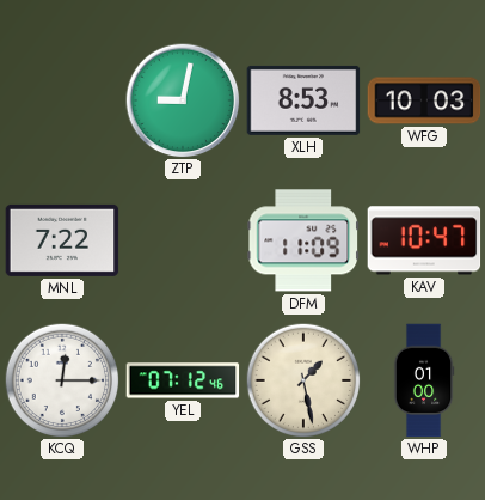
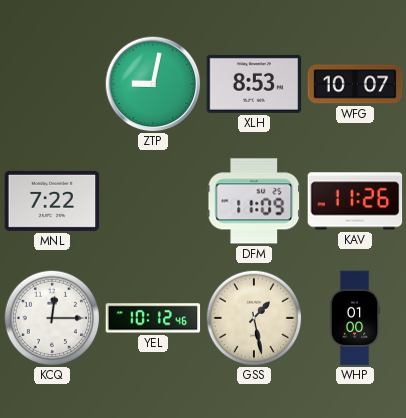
WFG: 10:03 -> 10:07 (355, 84)
KAV: 10:47 -> 11:26 (355, 201)
YEL: 07:12 -> 10:12 (153, 318)
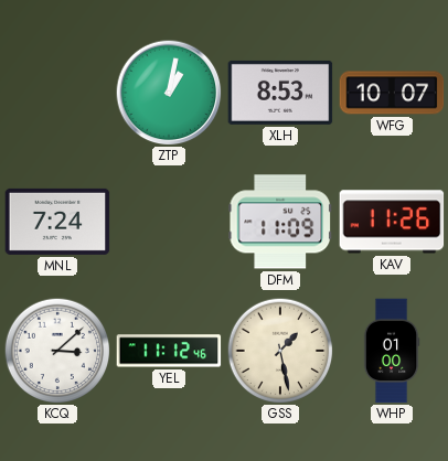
ZTP: 9:02 -> 1:02 (169, 93)
MNL: 7:22 -> 7:24 (57, 222)
KCQ: 12:15 -> 3:08 (57, 351)
YEL: 10:12 -> 11:12 (169, 351)
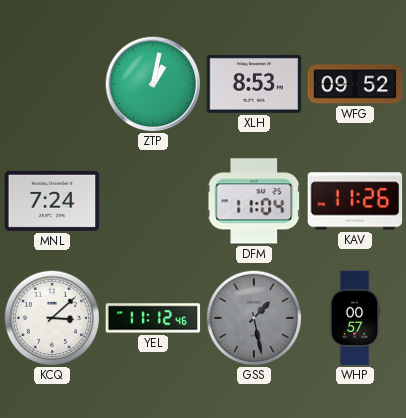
WFG: 10:07 -> 09:52 (355, 84)
DFM: 11:09 -> 11:04 (254, 201)
GSS dial: cream -> grey (254, 318)
WHP: 01:00 -> 00:57 (355, 318)
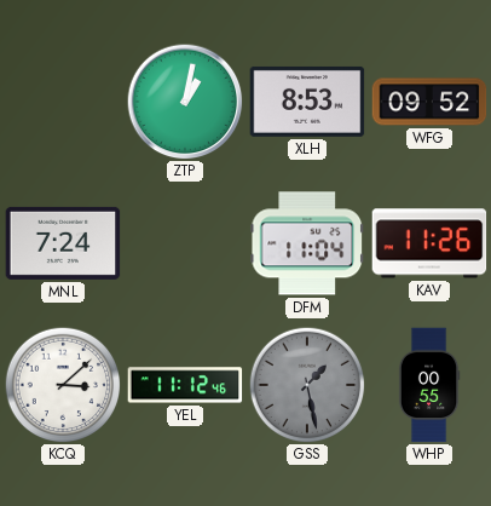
WHP: 00:57 -> 00:55 (429, 385)
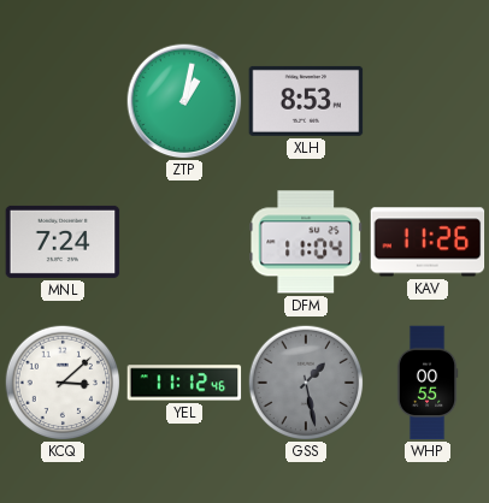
WFG: 09:52 -> none (429, 102)
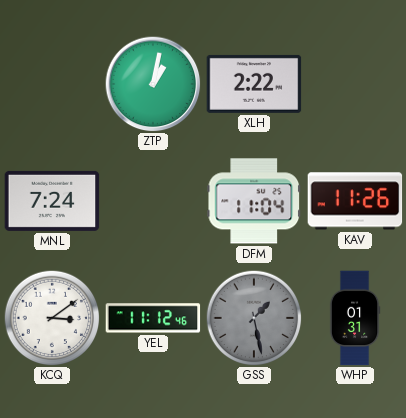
XLH: 8:53 -> 2:22 (254, 84)
KCQ: 3:08 -> 3:09 (52, 318)
WHP: 00:55 -> 01:31 (355, 318)
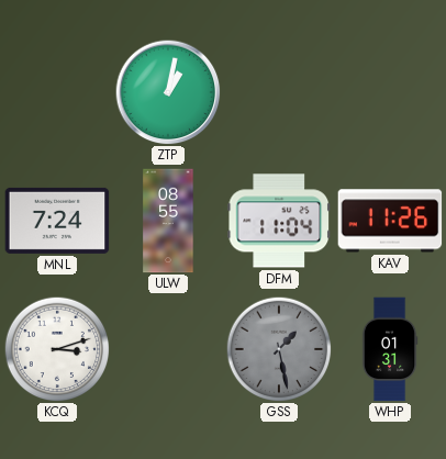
XLH: 2:22 -> none (254, 84)
ULW: none -> 08:55 (168, 221)
KCQ: 3:09 -> 3:12 (57, 349)
YEL: 11:12 -> none (153, 318)
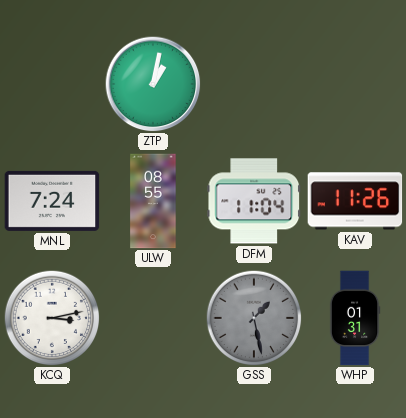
KCQ: 3:12 -> 3:13 (52, 318)
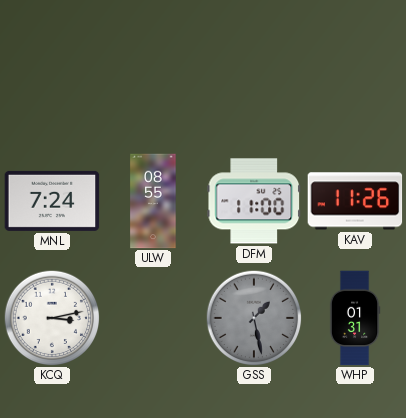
ZTP: 1:02 -> none (153, 84)
DFM: 11:04 -> 11:00 (254, 201)
